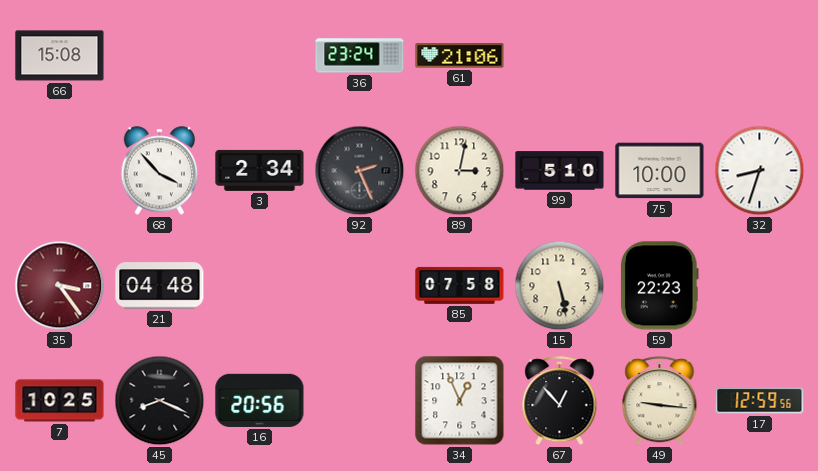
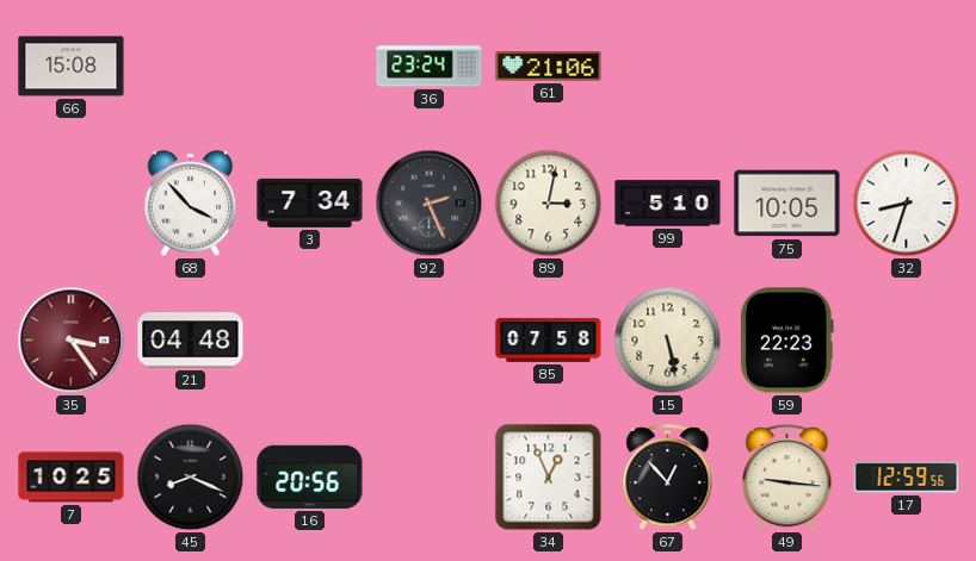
3: 2:34 -> 7:34 (310, 202)
75: 10:00 -> 10:05 (787, 204)
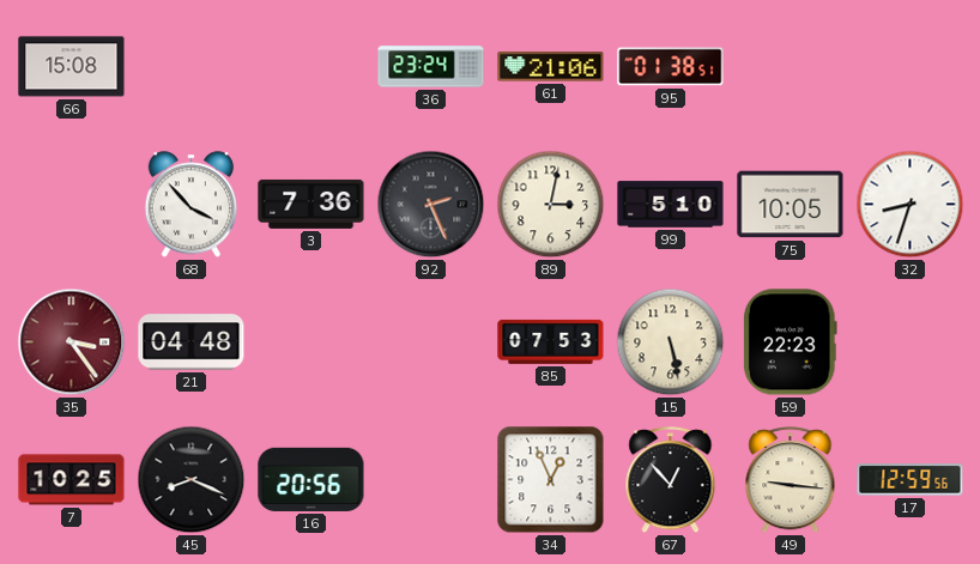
95: none -> 01:38 (671, 67)
3: 7:34 -> 7:36 (311, 204)
85: 07:58 -> 07:53 (551, 341)
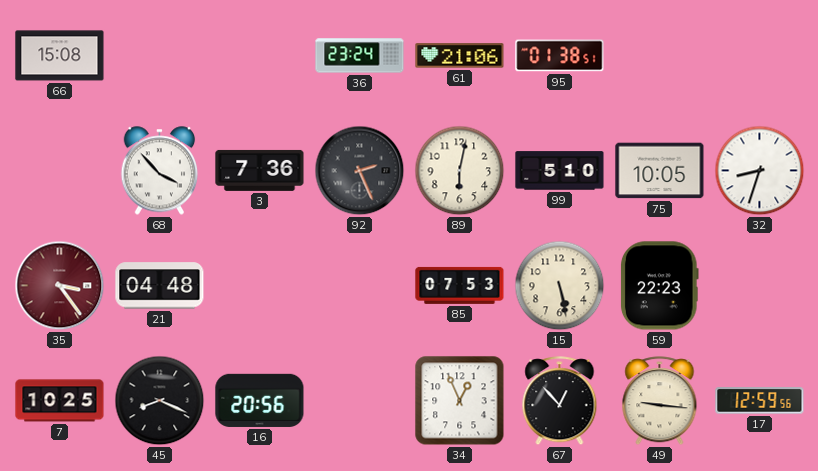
89: 3:02 -> 6:02 (460, 171)
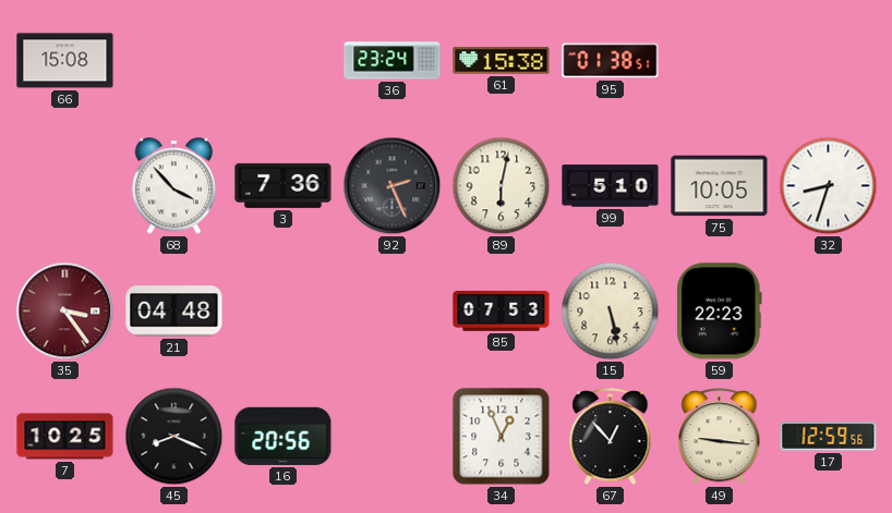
61: 21:06 -> 15:38 (502, 61)
